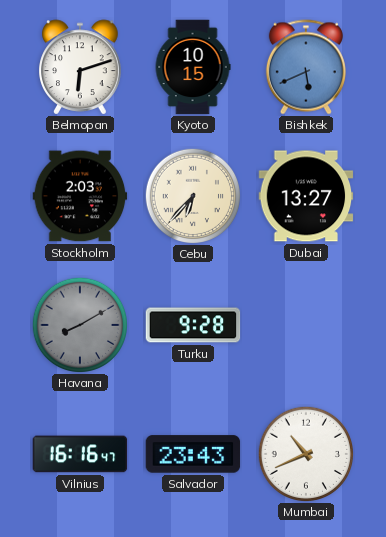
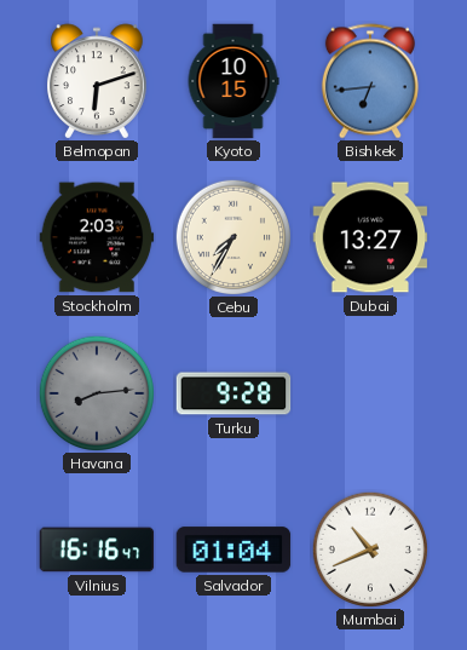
Bishkek: 5:41 -> 6:44 (370, 81)
Cebu: 6:37 -> 7:35 (232, 236)
Havana: 8:10 -> 8:14 (96, 392)
Salvador: 23:43 -> 01:04 (234, 550)
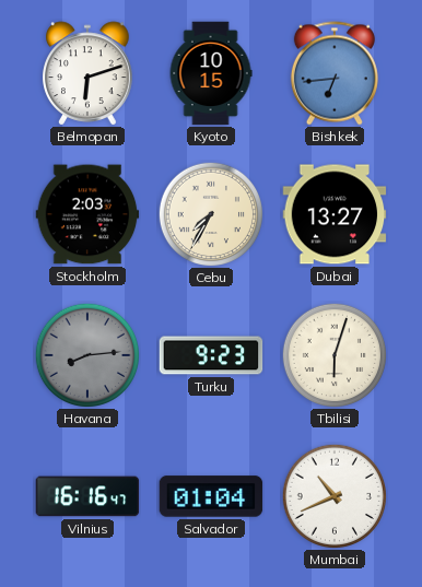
Turku: 9:28 -> 9:23 (211, 355)
Tbilisi: none -> 6:03 (333, 354)
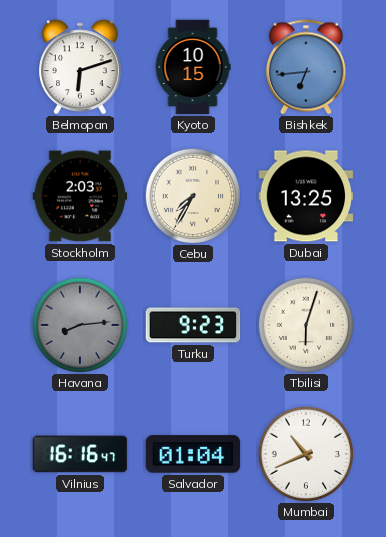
Dubai: 13:27 -> 13:25 (306, 196)
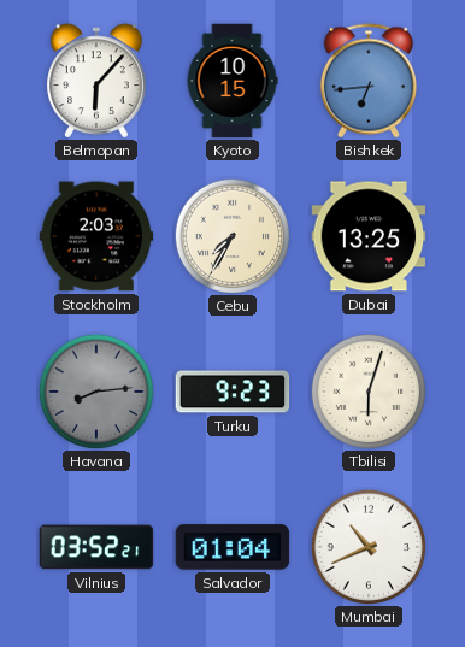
Belmopan: 6:12 -> 6:07 (96, 81)
Vilnius: 16:16 -> 03:52 (96, 547)
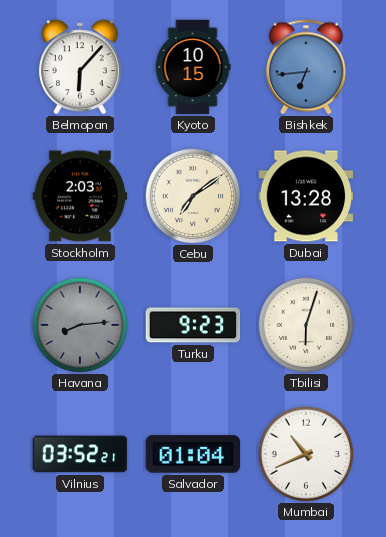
Cebu: 7:35 -> 7:09 (192, 195)
Dubai: 13:25 -> 13:28 (306, 196)
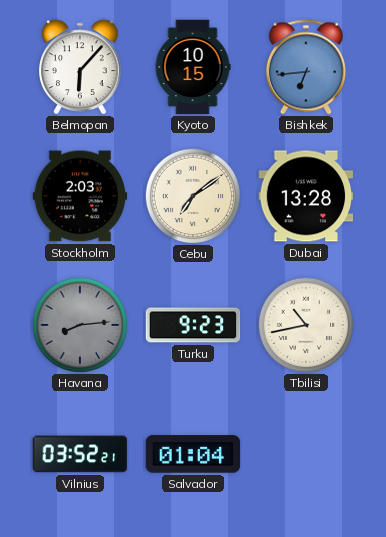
Tbilisi: 6:03 -> 10:43 (305, 324)
Mumbai: 10:41 -> none (305, 453)
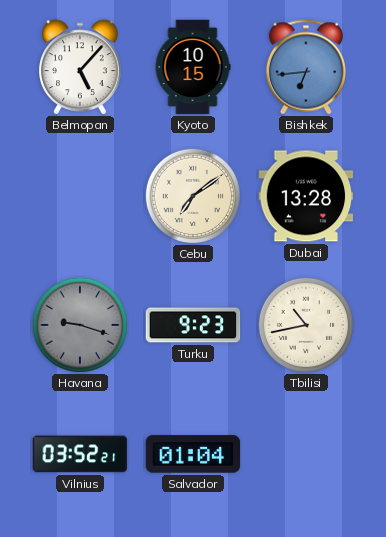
Belmopan: 6:07 -> 5:07 (80, 67)
Stockholm: 2:03 -> none (80, 196)
Havana: 8:14 -> 9:18 (79, 324)
